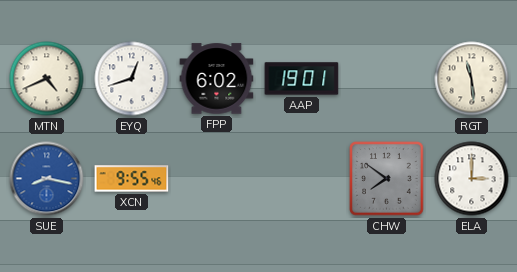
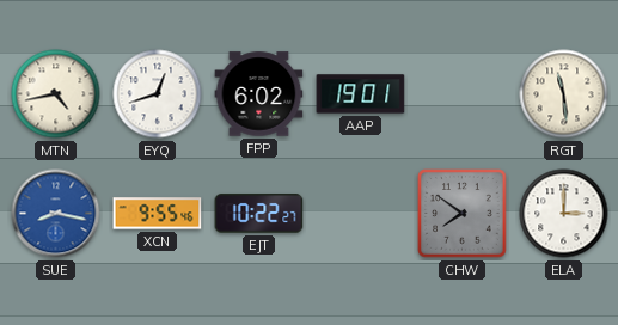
MTN: 4:41 -> 4:43 (56, 94)
EJT: none -> 10:22 (259, 214)
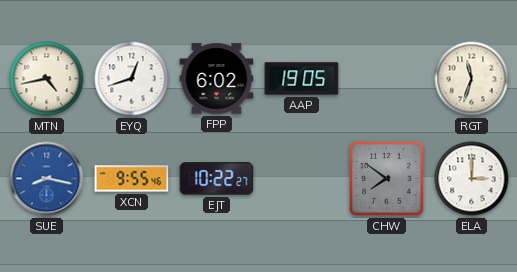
AAP: 19:01 -> 19:05 (302, 79)
RGT: 11:29 -> 11:33 (472, 79)
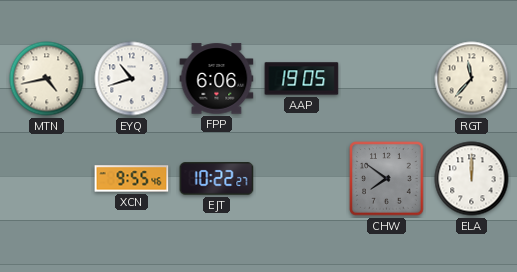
EYQ: 12:42 -> 10:42 (132, 79)
FPP: 6:02 -> 6:06 (217, 79)
RGT: 11:33 -> 11:37 (472, 79)
SUE: 8:17 -> none (47, 179)
ELA: 3:00 -> 12:00 (472, 179)
